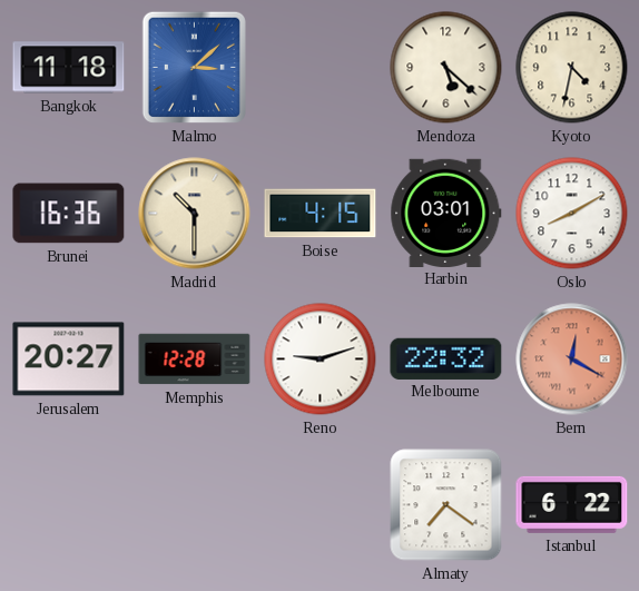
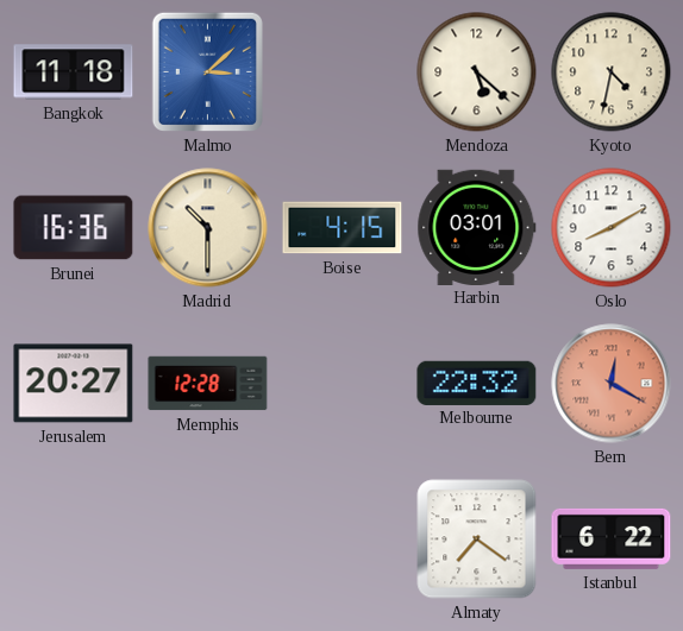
Reno: 9:12 -> none (321, 359)
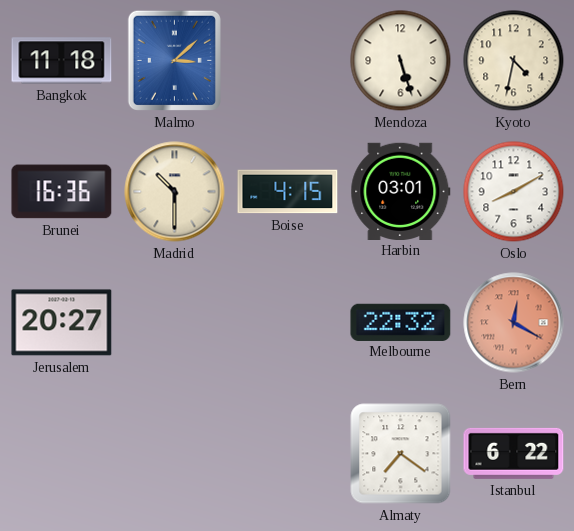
Mendoza: 5:22 -> 5:27 (401, 61)
Memphis: 12:28 -> none (208, 384)
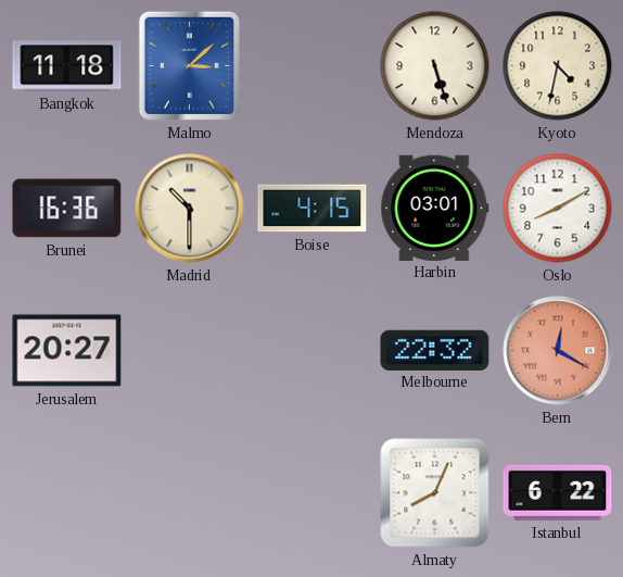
Almaty: 7:21 -> 8:04 (435, 493)
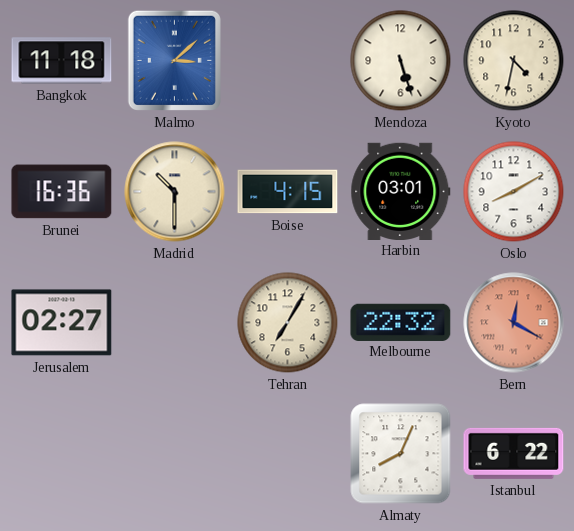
Jerusalem: 20:27 -> 02:27 (62, 323)
Tehran: none -> 7:05 (288, 323)
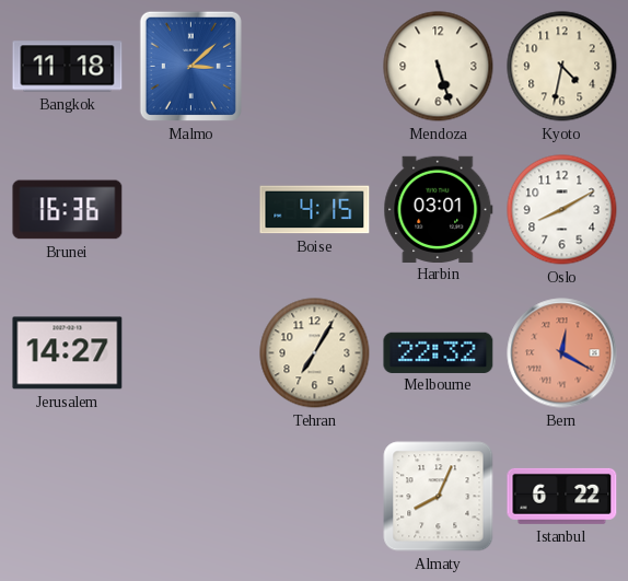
Madrid: 10:30 -> none (175, 192)
Jerusalem: 02:27 -> 14:27 (68, 353)
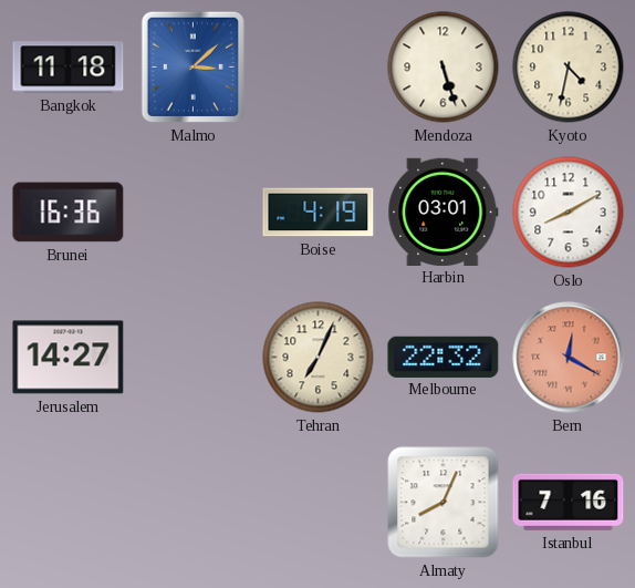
Boise: 4:15 -> 4:19 (319, 213)
Tehran: 7:05 -> 7:04 (319, 358)
Istanbul: 6:22 -> 7:16 (569, 502)
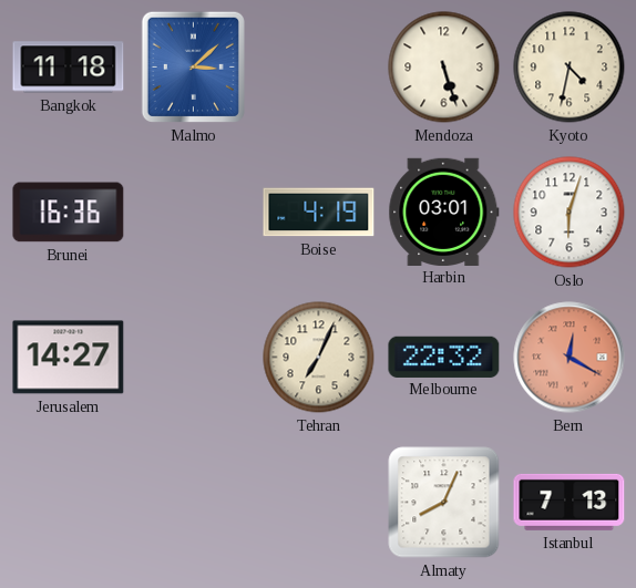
Oslo: 8:10 -> 6:03 (570, 213)
Istanbul: 7:16 -> 7:13 (570, 502)
